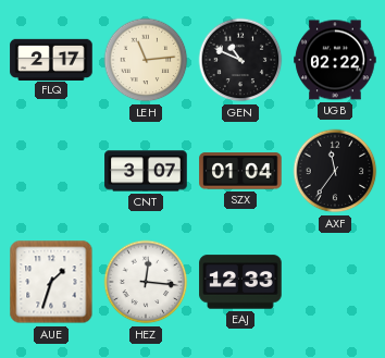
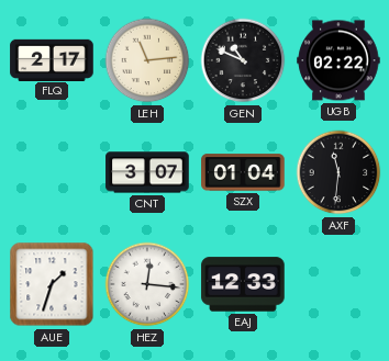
AXF: 11:36 -> 11:31 (338, 172)
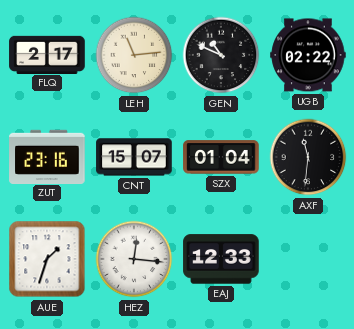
ZUT: none -> 23:16 (47, 156)
CNT: 3:07 -> 15:07 (134, 157)
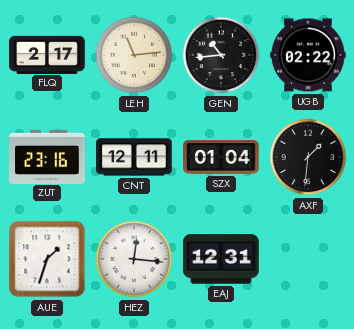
GEN: 10:49 -> 10:44 (221, 55)
CNT: 15:07 -> 12:11 (134, 157)
AXF: 11:31 -> 1:31 (308, 157)
EAJ: 12:33 -> 12:31 (221, 259)
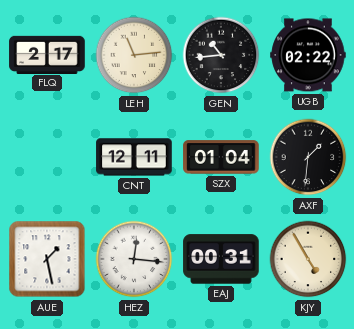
ZUT: 23:16 -> none (47, 156)
AUE: 1:33 -> 1:28 (47, 259)
EAJ: 12:31 -> 00:31 (221, 259)
KJY: none -> 4:55 (308, 259)
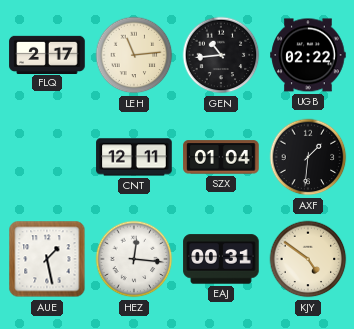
KJY: 4:55 -> 4:51 (308, 259)
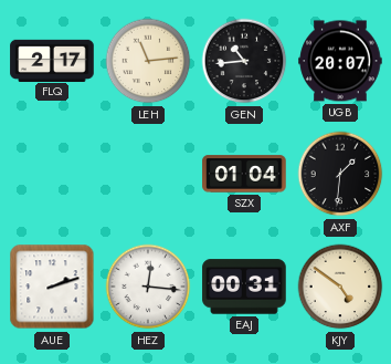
UGB: 02:22 -> 20:07 (340, 61)
CNT: 12:11 -> none (134, 157)
AUE: 1:28 -> 2:12 (52, 287)
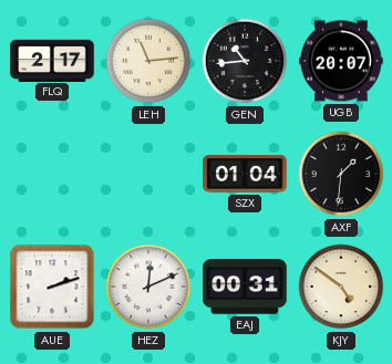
HEZ: 12:16 -> 12:11 (148, 287)
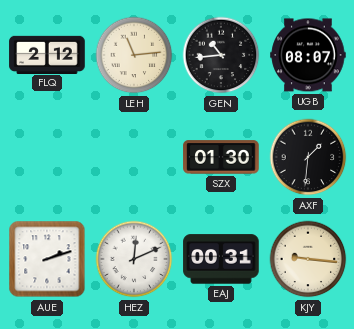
FLQ: 2:17 -> 2:12 (47, 54)
UGB: 20:07 -> 08:07 (308, 55)
SZX: 01:04 -> 01:30 (221, 157)
KJY: 4:51 -> 9:16 (308, 259)
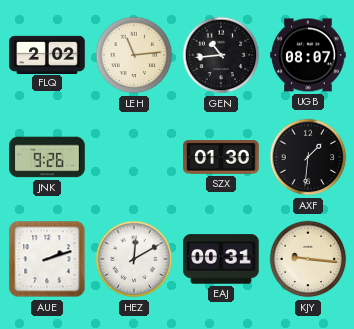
FLQ: 2:12 -> 2:02 (47, 54)
JNK: none -> 9:26 (47, 157)
HEZ: 12:11 -> 12:10 (134, 259)
